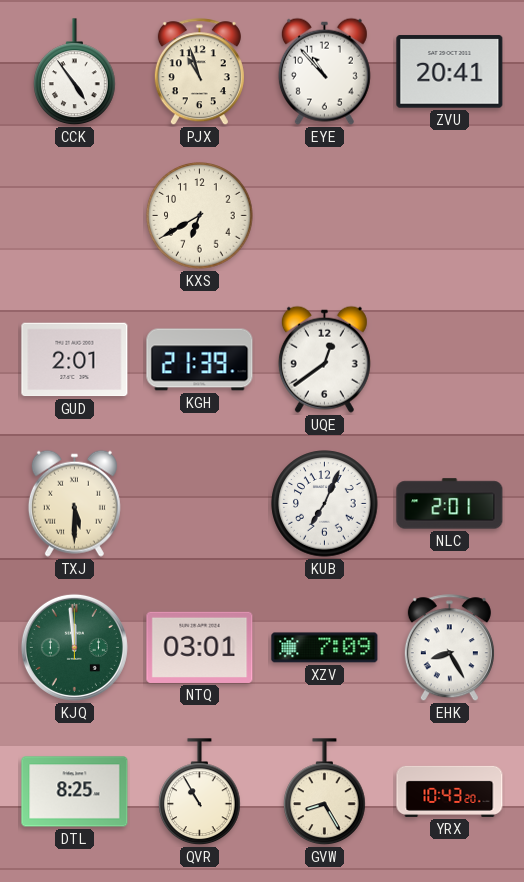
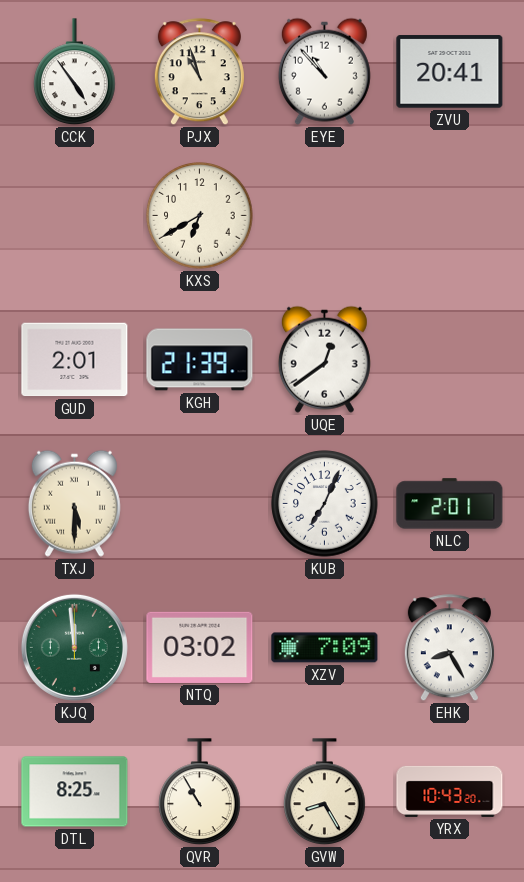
NTQ: 03:01 -> 03:02 (200, 647)
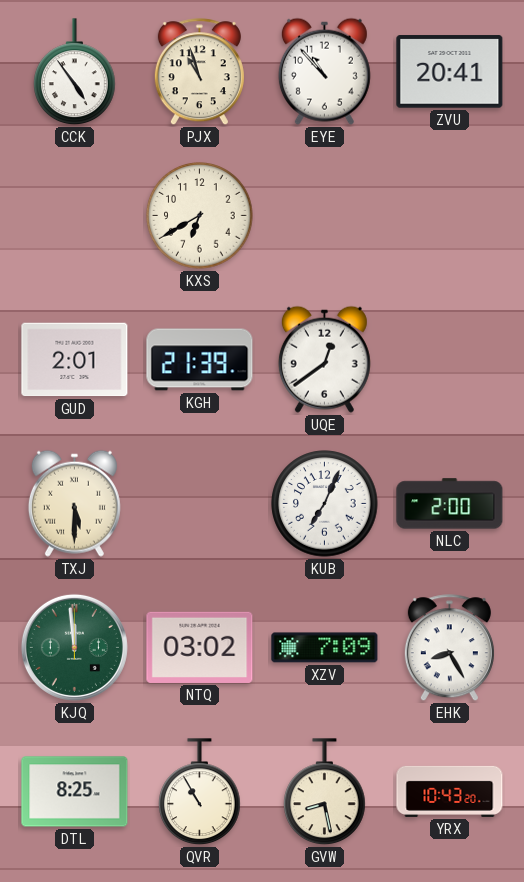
NLC: 2:01 -> 2:00 (450, 504)
GVW: 8:25 -> 8:28 (325, 792)
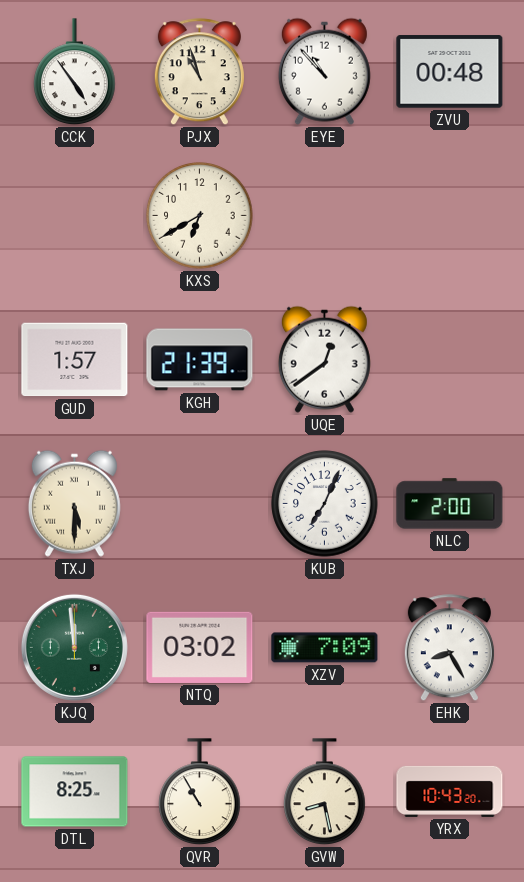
ZVU: 20:41 -> 00:48 (450, 72)
GUD: 2:01 -> 1:57 (75, 360)
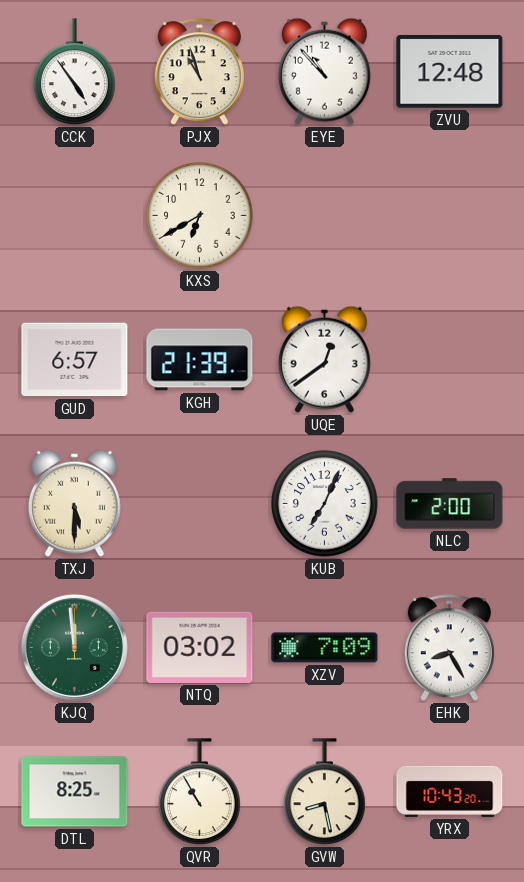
ZVU: 00:48 -> 12:48 (450, 72)
GUD: 1:57 -> 6:57 (75, 360)
